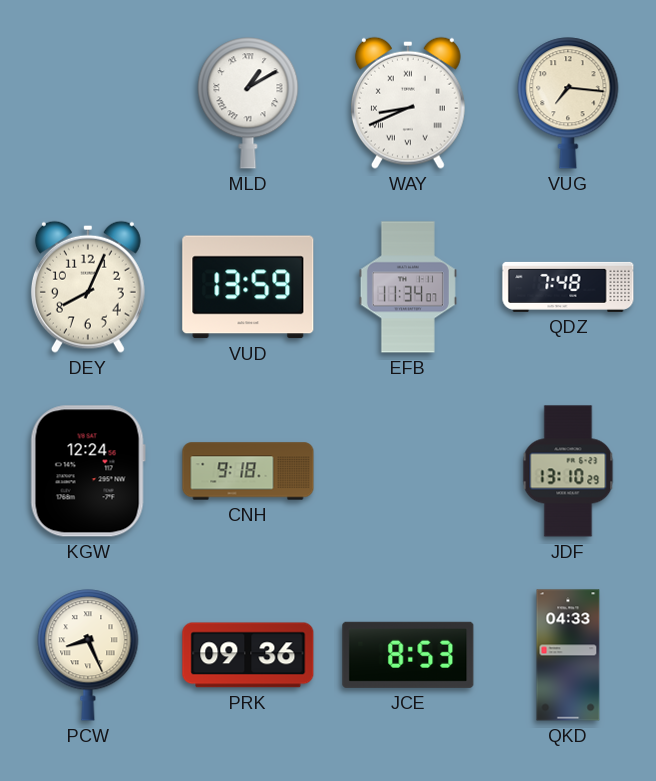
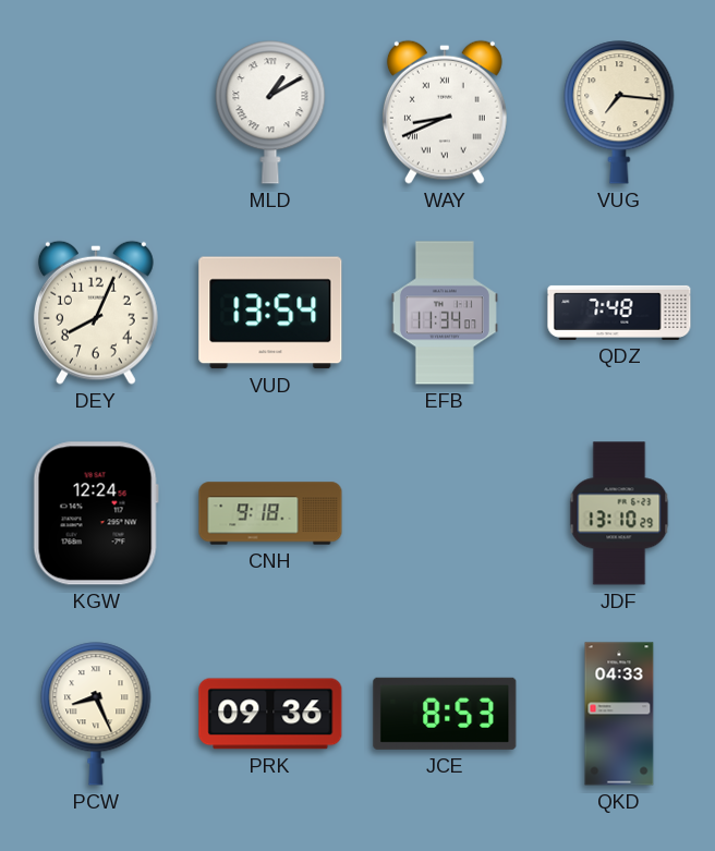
VUD: 13:59 -> 13:54 (270, 313)
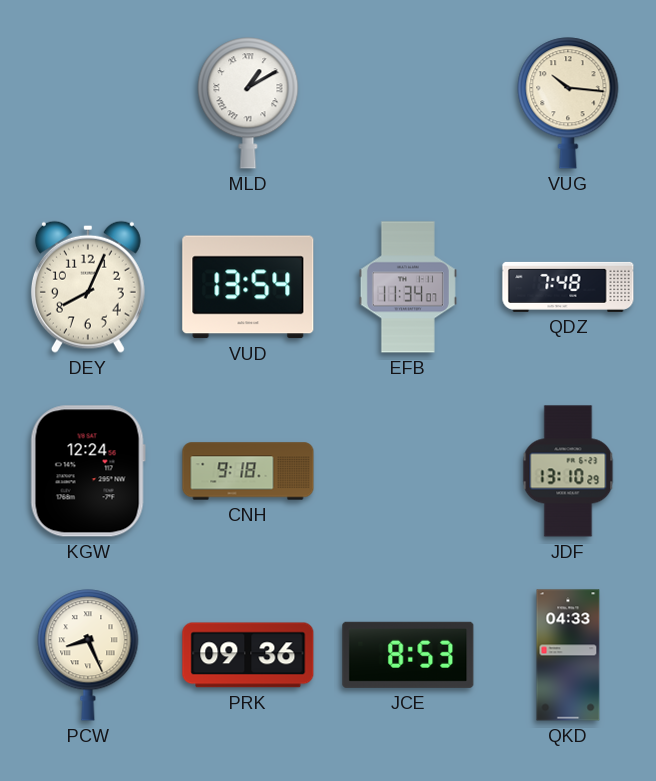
WAY: 8:41 -> none (445, 112)
VUG: 7:16 -> 10:16 (568, 103)
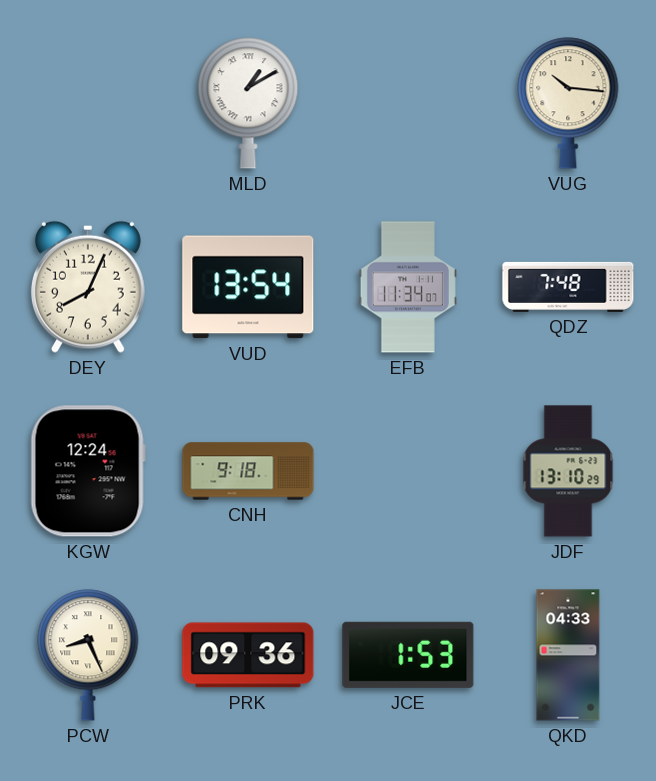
JCE: 8:53 -> 1:53 (408, 655)
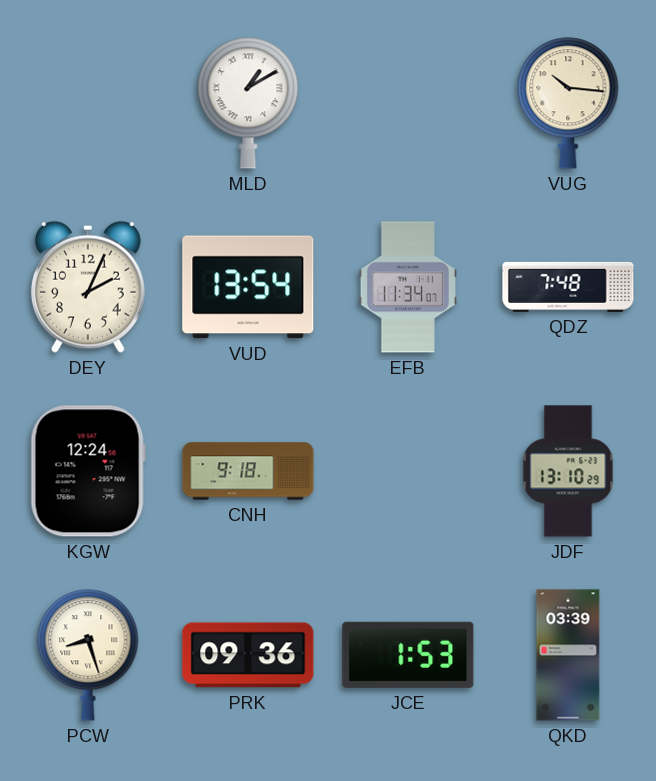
DEY: 8:04 -> 2:04 (88, 287)
PCW: 8:26 -> 8:27 (88, 655)
QKD: 04:33 -> 03:39 (568, 655)
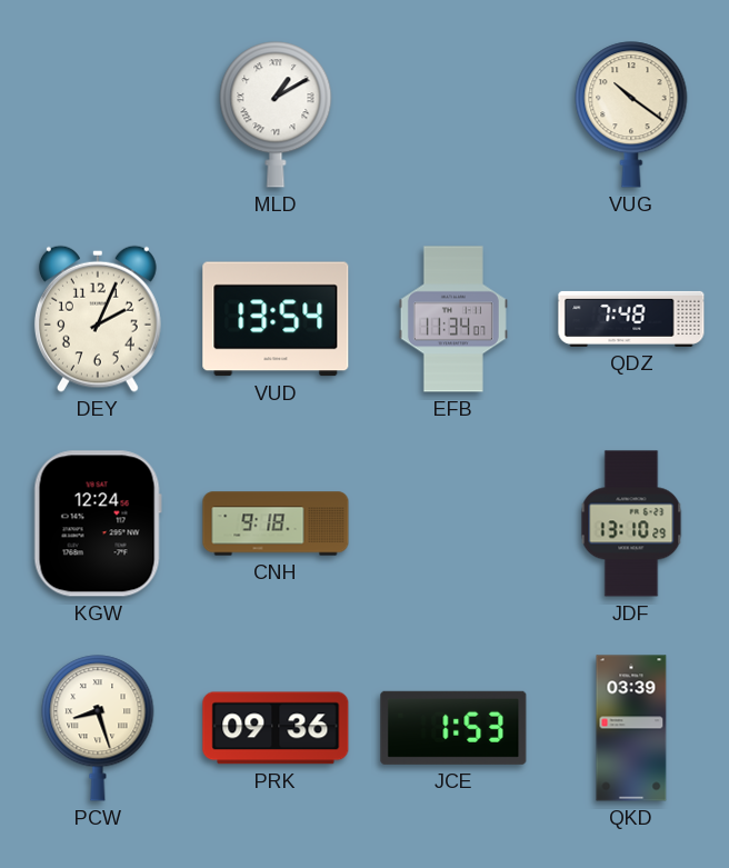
VUG: 10:16 -> 10:21 (631, 114)
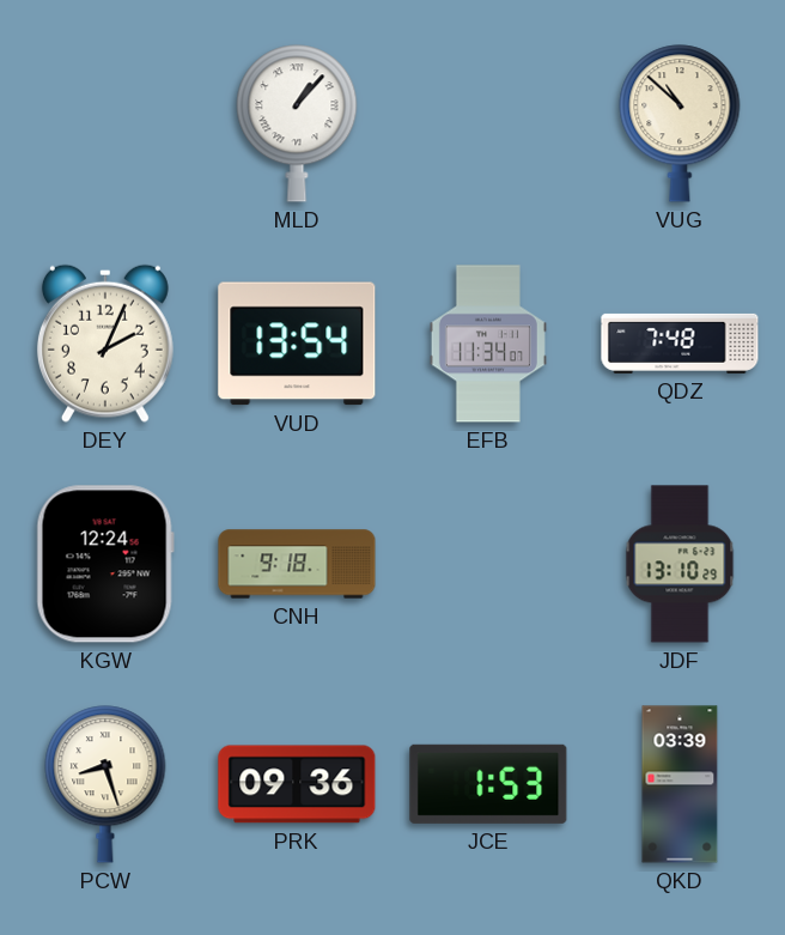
MLD: 1:10 -> 1:07 (297, 123)
VUG: 10:21 -> 10:52 (680, 123)
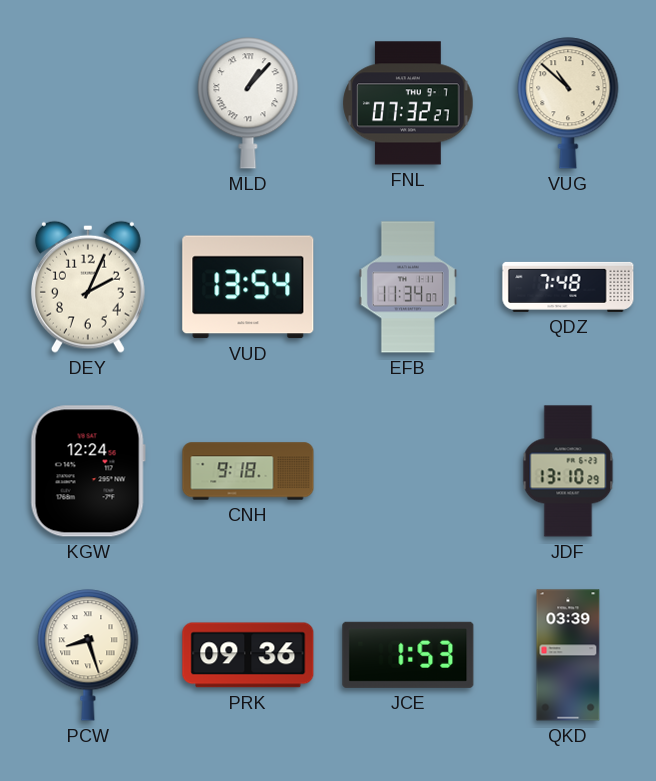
FNL: none -> 07:32 (408, 103)
